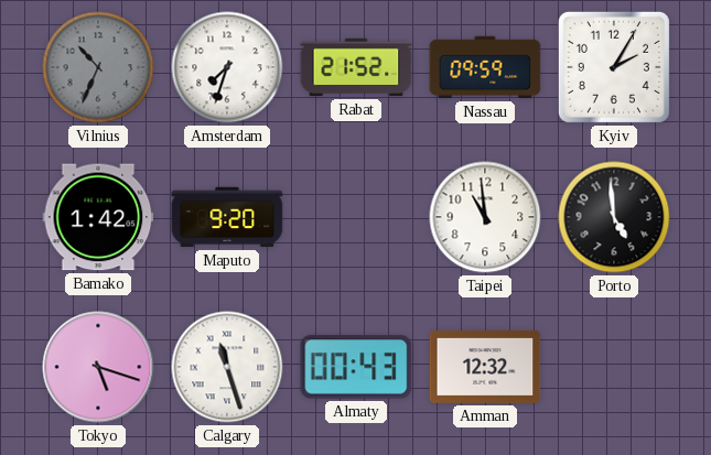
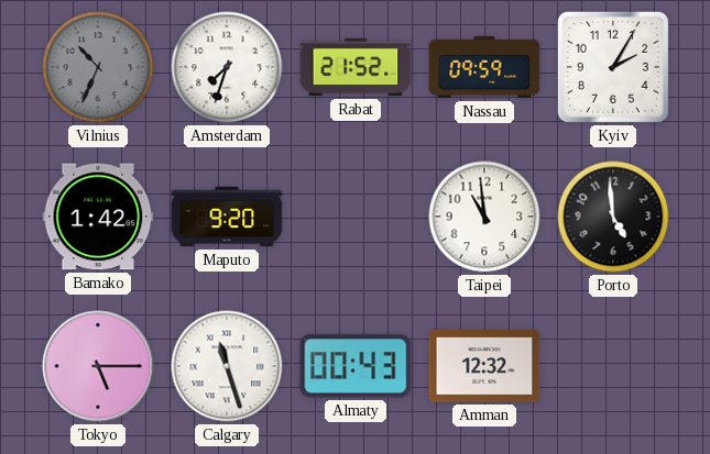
Tokyo: 5:18 -> 5:15 (98, 366)
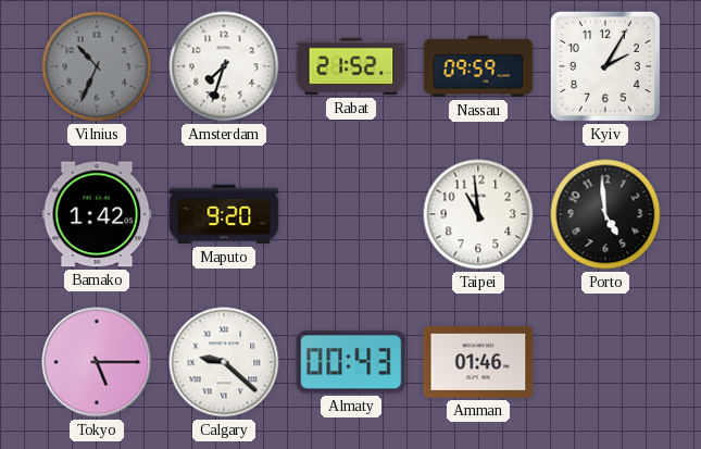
Calgary: 11:27 -> 9:22 (224, 362)
Amman: 12:32 -> 01:46 (478, 362)
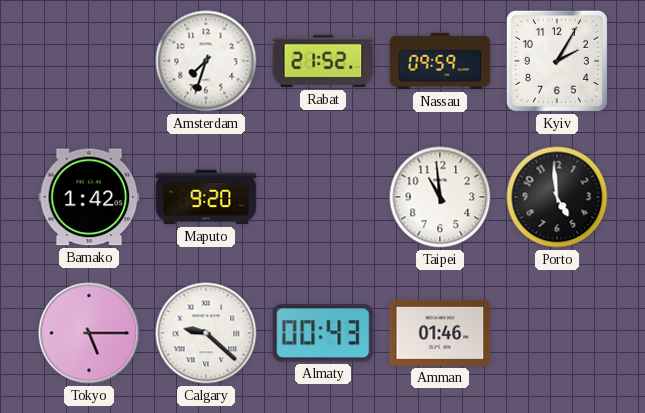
Vilnius: 10:34 -> none (97, 66)
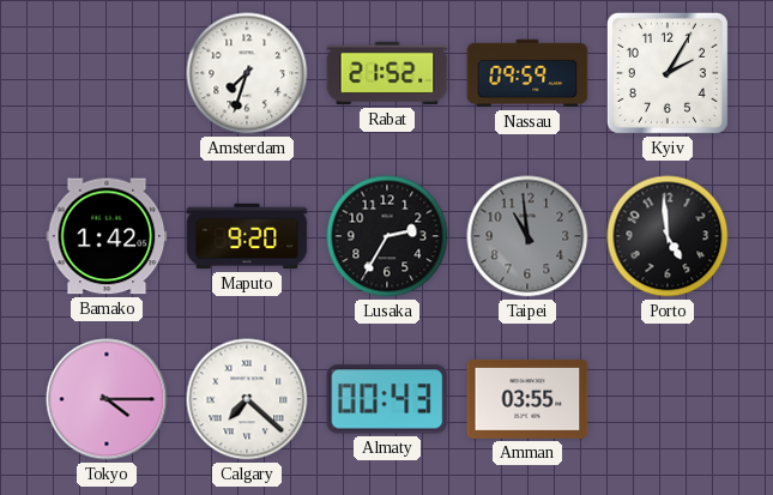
Lusaka: none -> 2:35 (387, 236)
Taipei dial: white -> grey (527, 236)
Tokyo: 5:15 -> 4:15 (107, 399)
Calgary: 9:22 -> 7:22 (247, 399)
Amman: 01:46 -> 03:55 (527, 399)
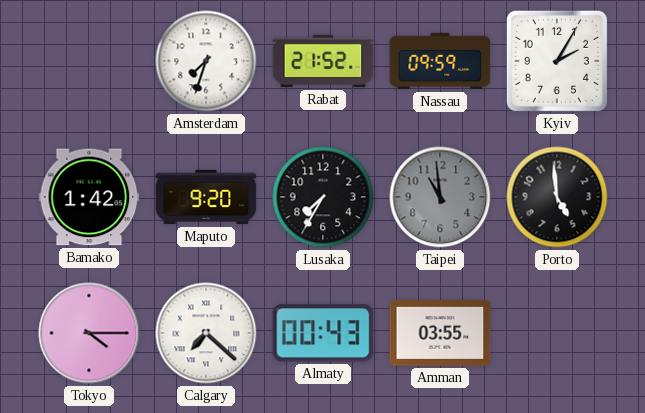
Lusaka: 2:35 -> 7:35 (323, 197)
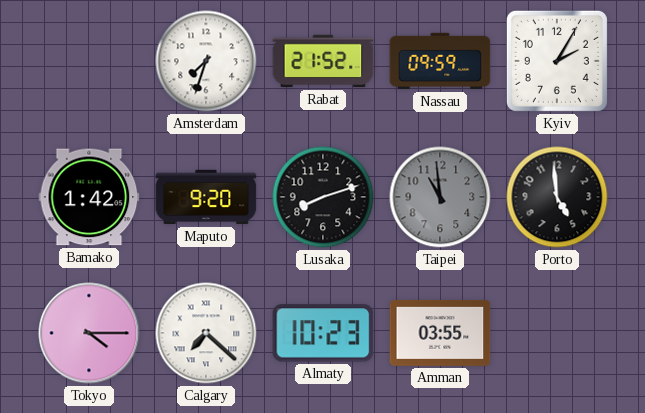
Lusaka: 7:35 -> 8:12 (323, 197)
Almaty: 00:43 -> 10:23 (323, 333)
